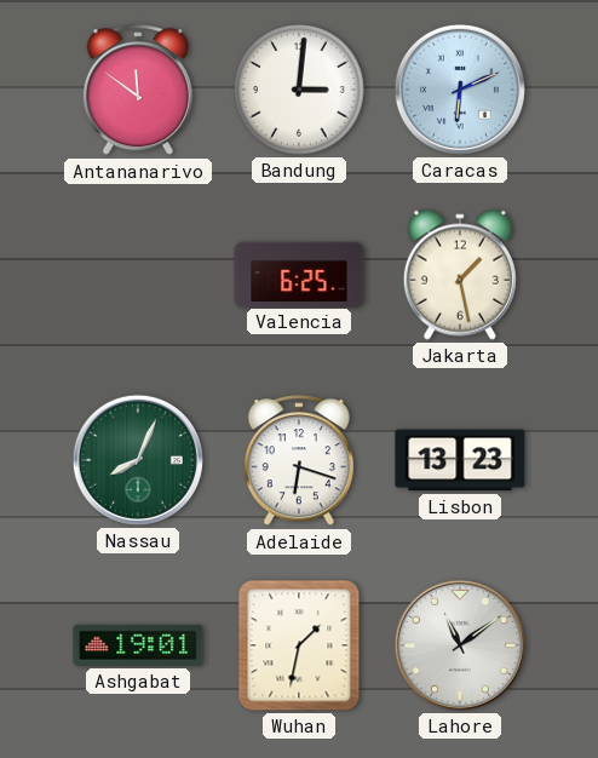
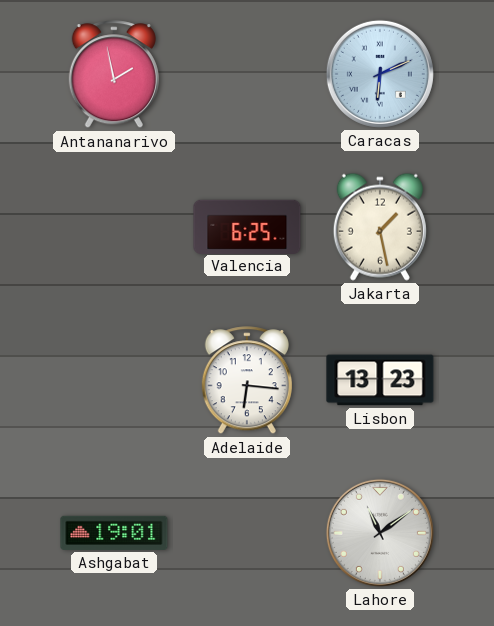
Antananarivo: 11:51 -> 1:58 (114, 75)
Bandung: 3:01 -> none (299, 90)
Nassau: 8:04 -> none (138, 460)
Adelaide: 6:18 -> 6:16 (247, 381)
Wuhan: 1:32 -> none (299, 645)
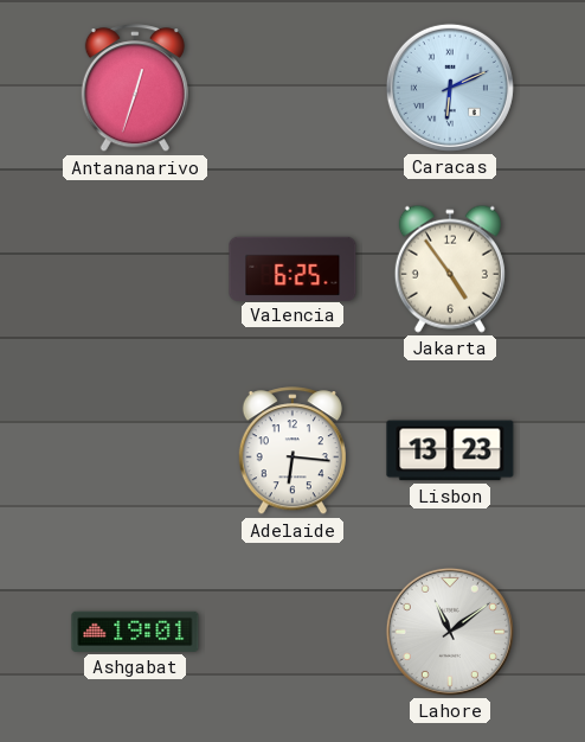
Antananarivo: 1:58 -> 12:33 (135, 89)
Jakarta: 1:28 -> 4:54 (450, 269)
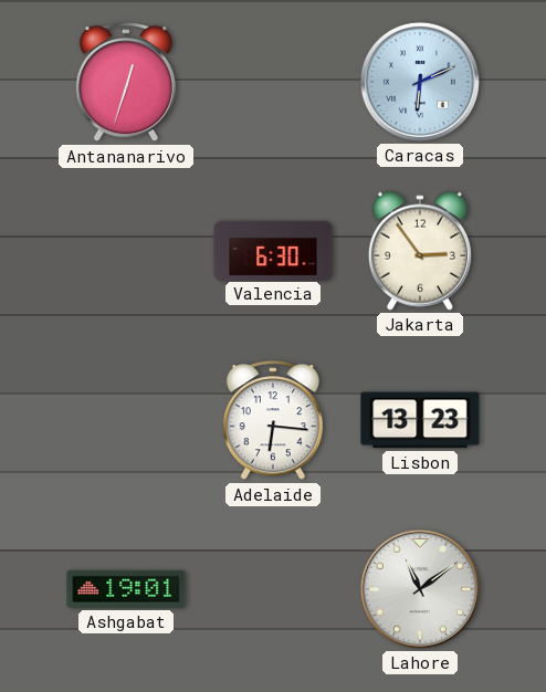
Valencia: 6:25 -> 6:30 (273, 250)
Jakarta: 4:54 -> 2:54 (420, 251)
